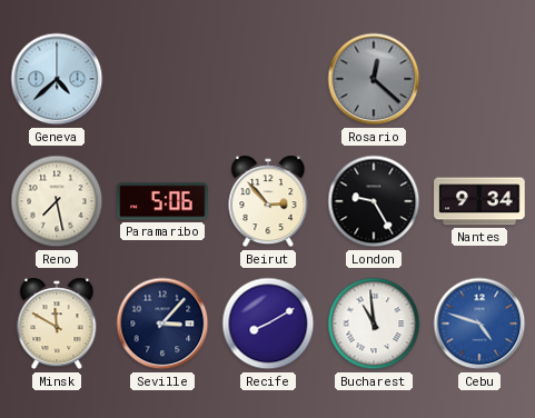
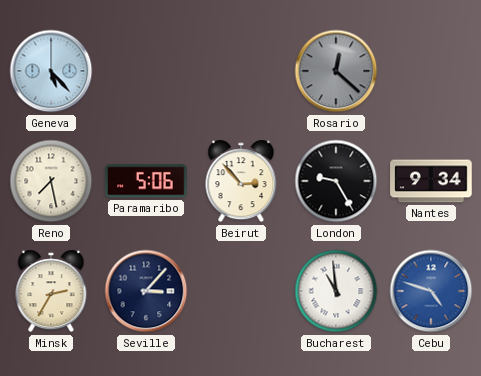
Geneva: 4:38 -> 5:23 (51, 71)
Minsk: 11:50 -> 2:35 (51, 291)
Recife: 8:10 -> none (268, 324)
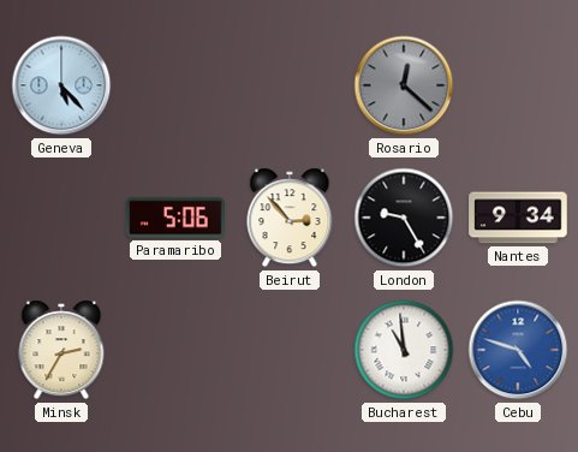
Reno: 7:28 -> none (51, 181)
Seville: 3:07 -> none (146, 291)
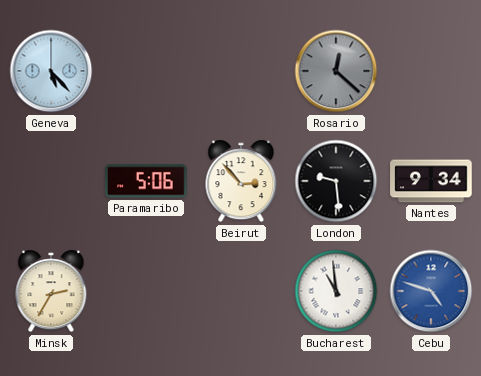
London: 9:25 -> 9:29 (336, 181)
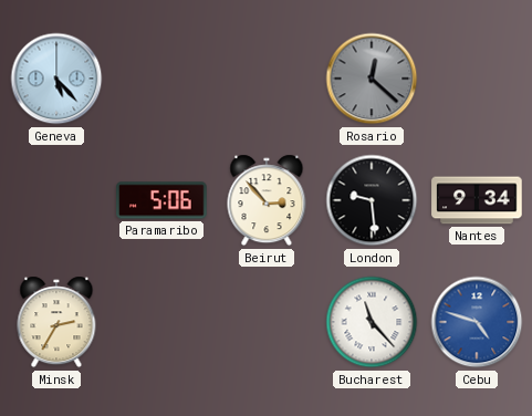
Bucharest: 10:59 -> 11:23 (372, 322)
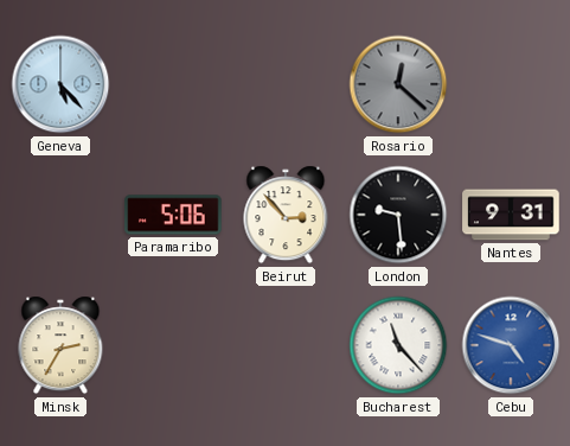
Nantes: 9:34 -> 9:31 (511, 215)
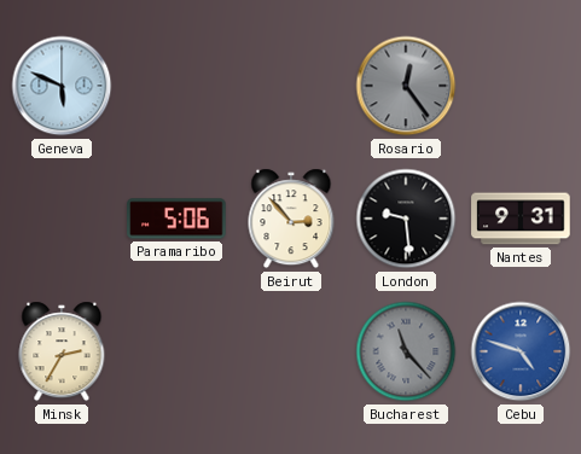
Geneva: 5:23 -> 5:49 (62, 86)
Rosario: 12:22 -> 12:24 (406, 86)
Bucharest dial: white -> grey (406, 351)
